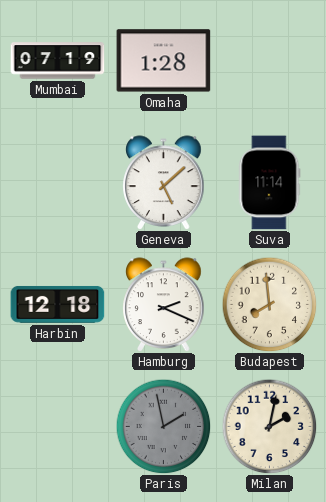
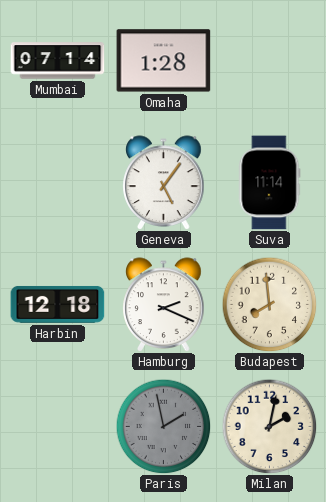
Mumbai: 07:19 -> 07:14 (58, 61)
Geneva: 5:08 -> 5:06 (164, 183)
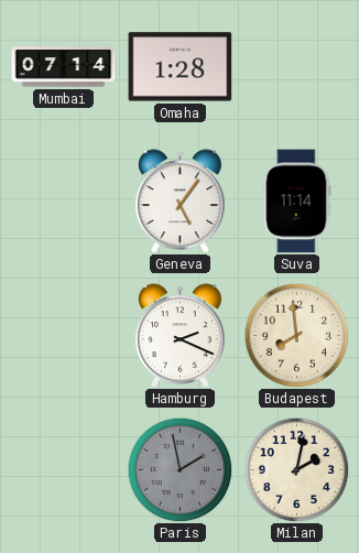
Harbin: 12:18 -> none (58, 304)
